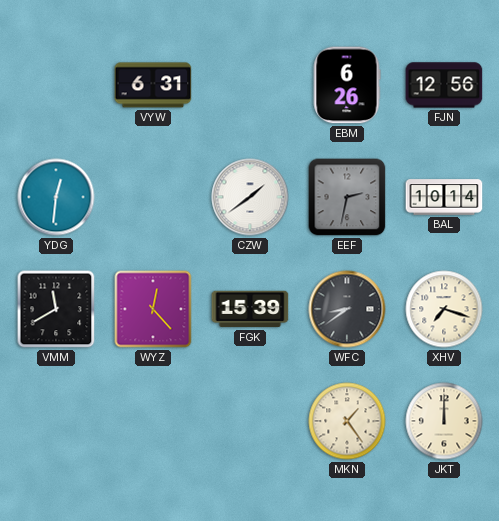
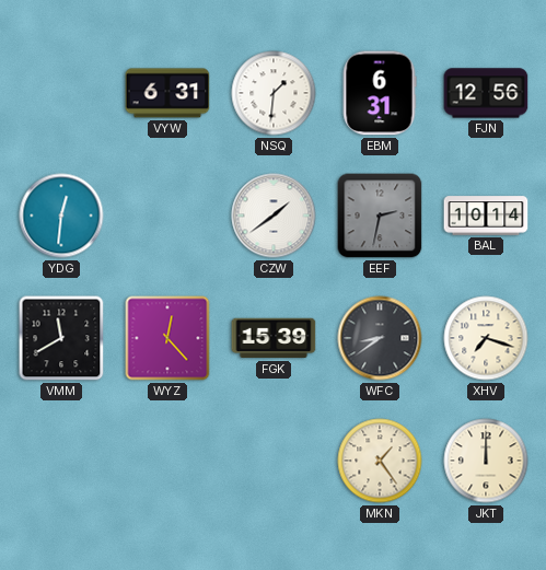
NSQ: none -> 1:31 (274, 93)
EBM: 6:26 -> 6:31 (380, 93)
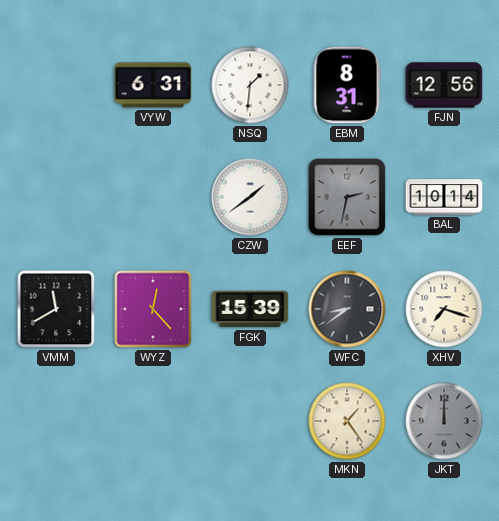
EBM: 6:31 -> 8:31 (347, 85)
YDG: 12:31 -> none (61, 216)
JKT dial: cream -> grey (444, 421)
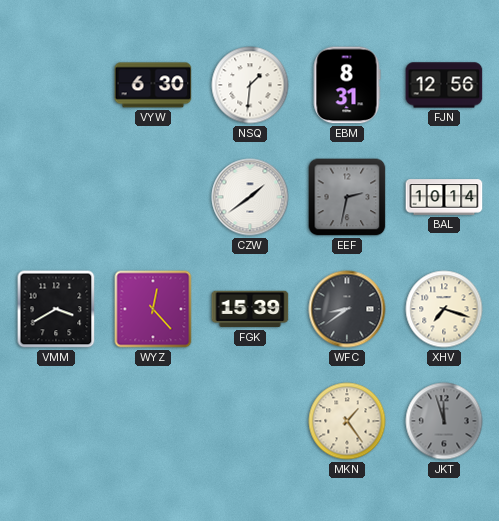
VYW: 6:31 -> 6:30 (153, 85)
VMM: 11:40 -> 3:40 (56, 309)
JKT: 12:00 -> 11:57 (444, 421)
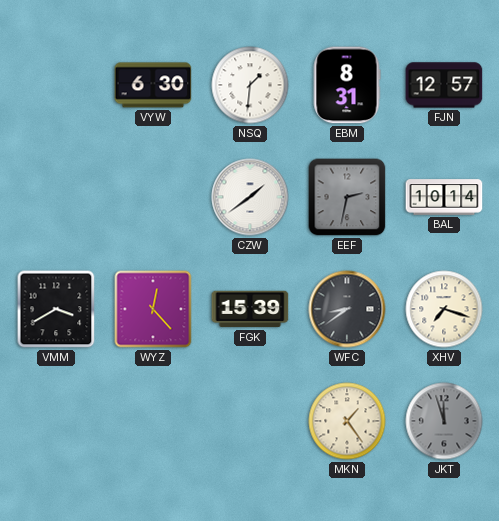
FJN: 12:56 -> 12:57 (444, 85)
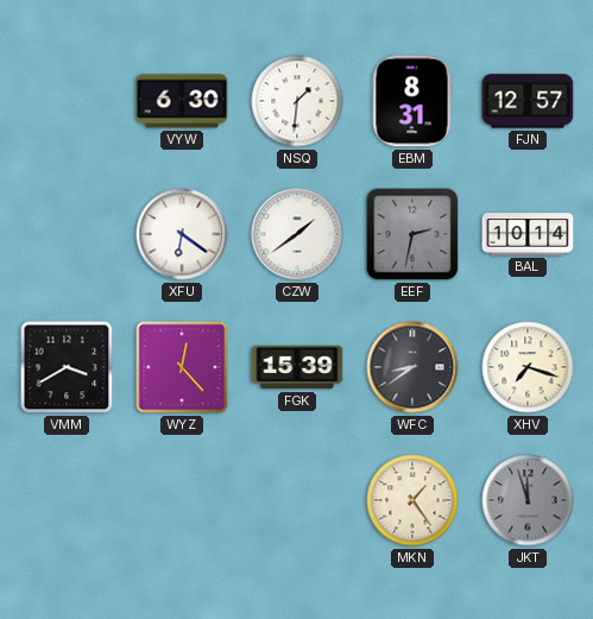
XFU: none -> 6:21 (182, 234)
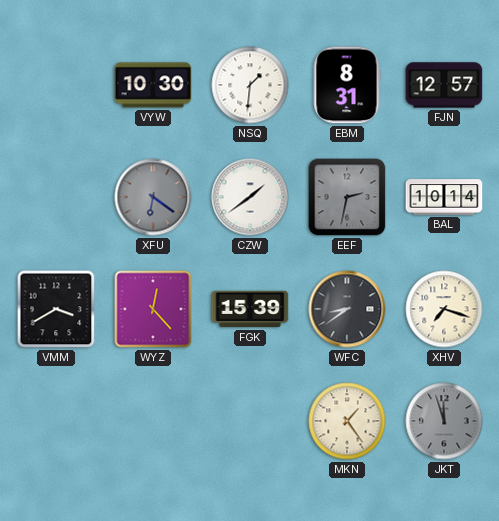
VYW: 6:30 -> 10:30 (153, 85)
XFU dial: white -> grey (153, 197)
